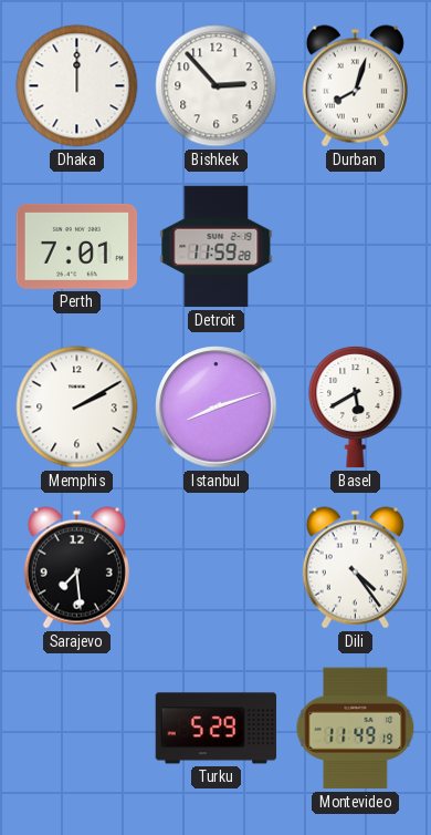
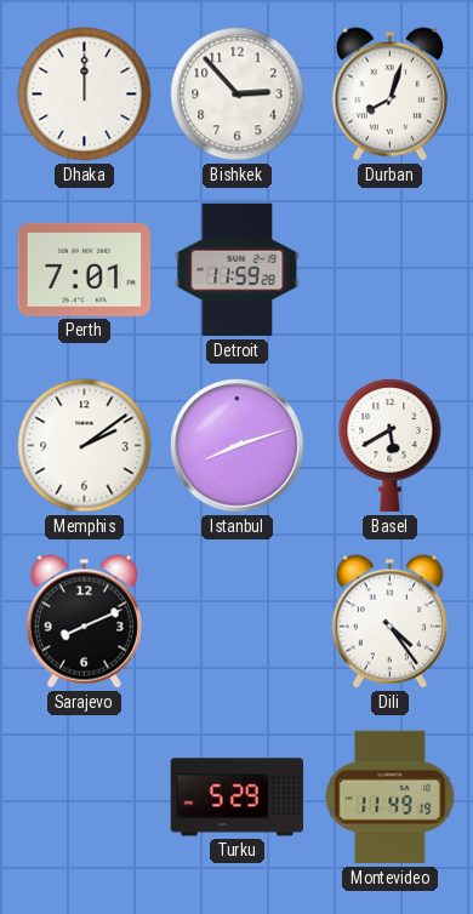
Memphis: 2:10 -> 2:09 (85, 446)
Sarajevo: 7:29 -> 8:11 (84, 622)
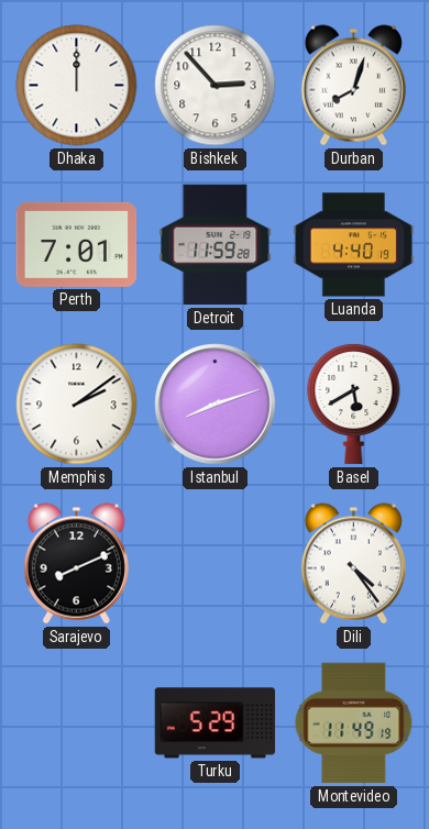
Luanda: none -> 4:40 (354, 245)
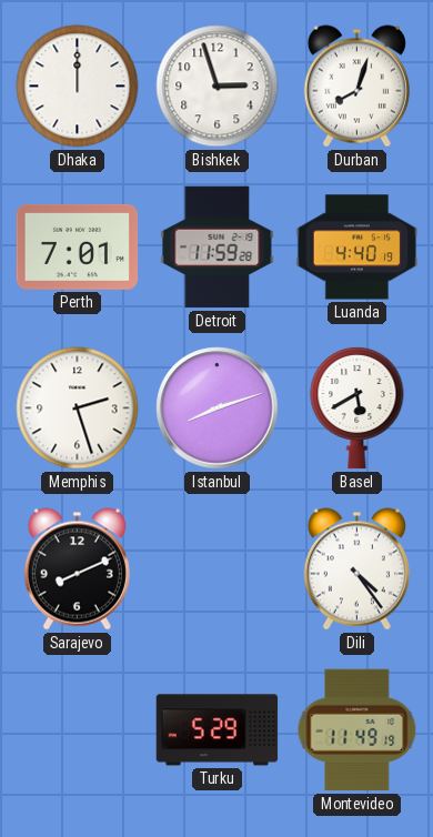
Bishkek: 2:53 -> 2:57 (218, 87)
Memphis: 2:09 -> 2:27 (78, 409)
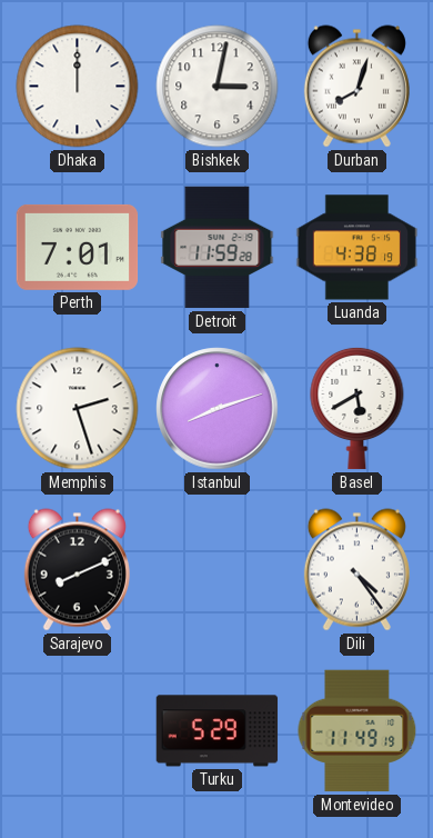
Bishkek: 2:57 -> 3:02 (218, 87)
Luanda: 4:40 -> 4:38 (358, 248)
